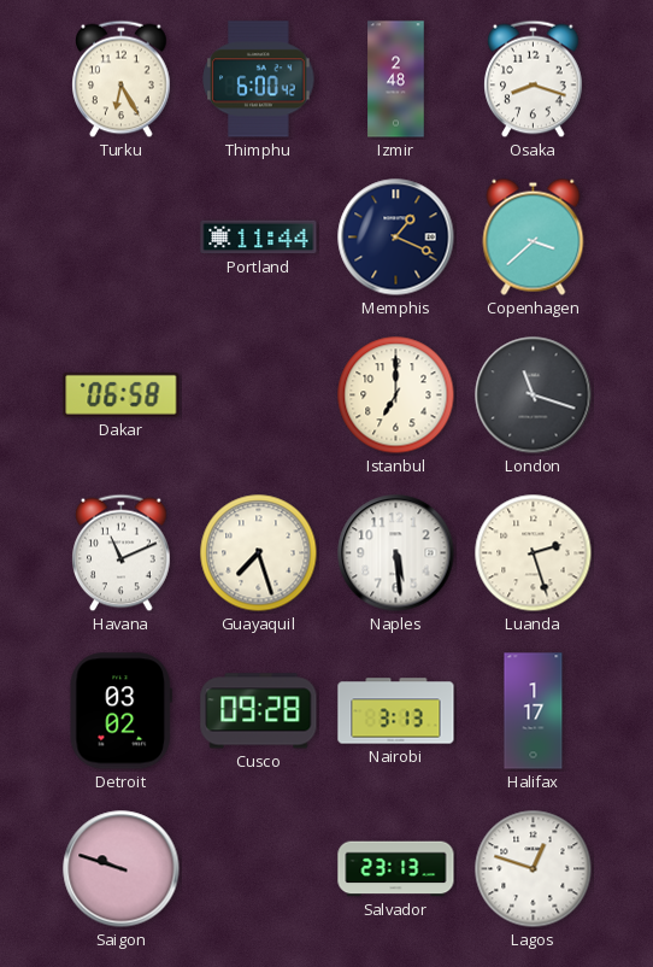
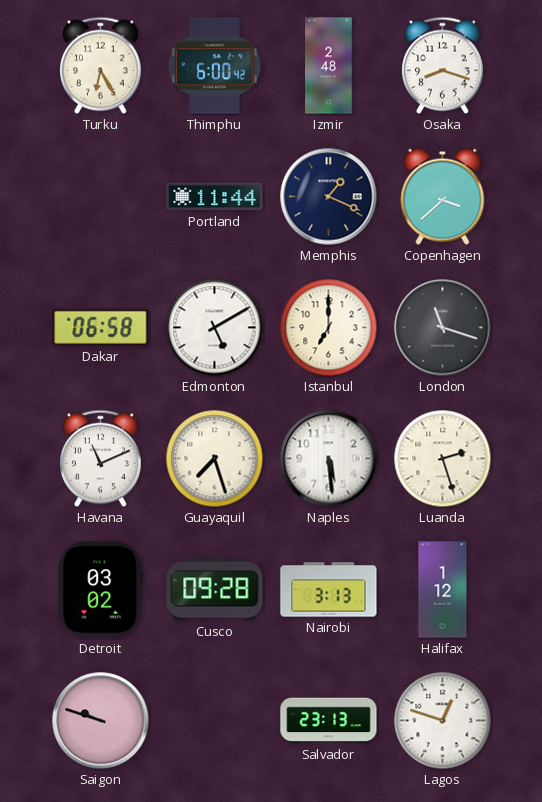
Edmonton: none -> 5:10 (215, 328)
Halifax: 1:17 -> 1:12 (443, 590)
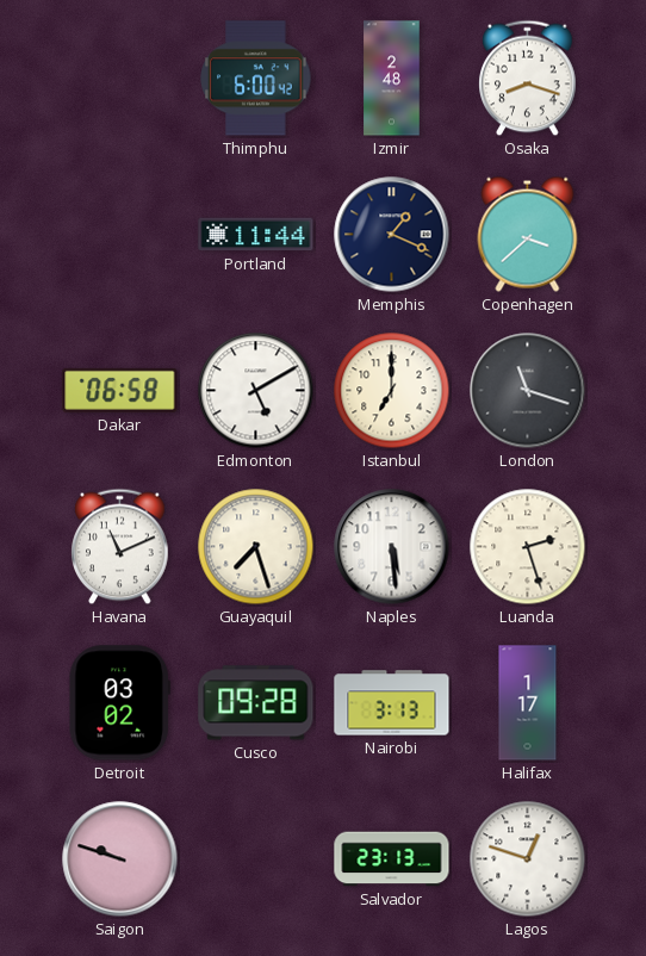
Turku: 6:25 -> none (101, 66)
Halifax: 1:12 -> 1:17 (528, 703)
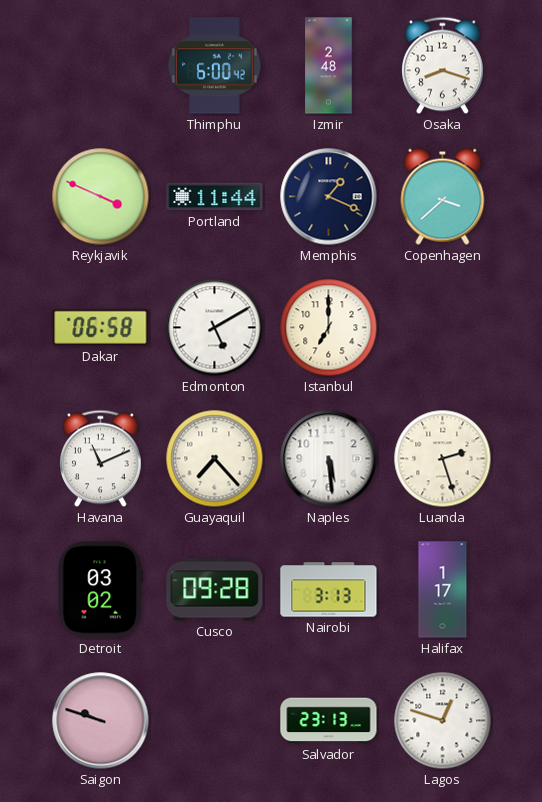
Reykjavik: none -> 3:49 (101, 197)
London: 11:18 -> none (528, 391)
Guayaquil: 7:27 -> 7:23 (215, 459)
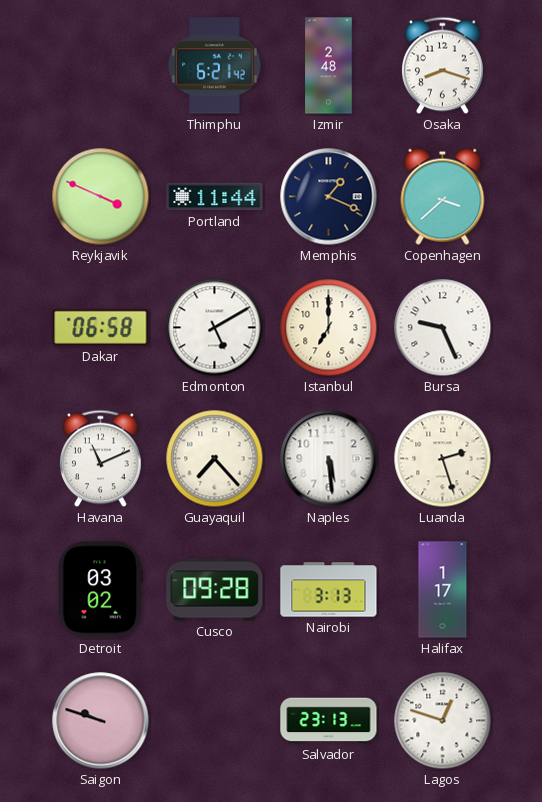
Thimphu: 6:00 -> 6:21 (215, 66)
Bursa: none -> 9:26 (443, 328)
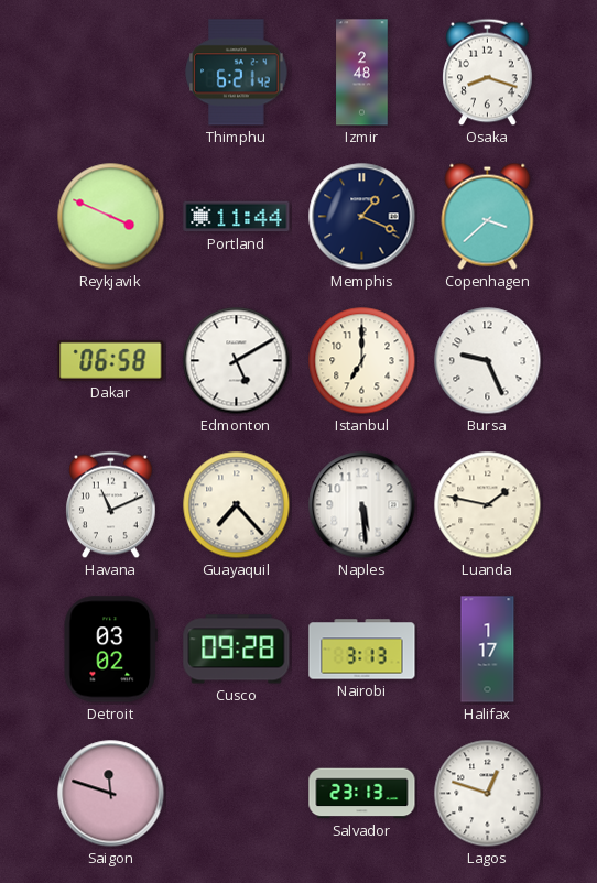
Luanda: 2:27 -> 1:47 (488, 505)
Saigon: 9:48 -> 11:48 (111, 794)
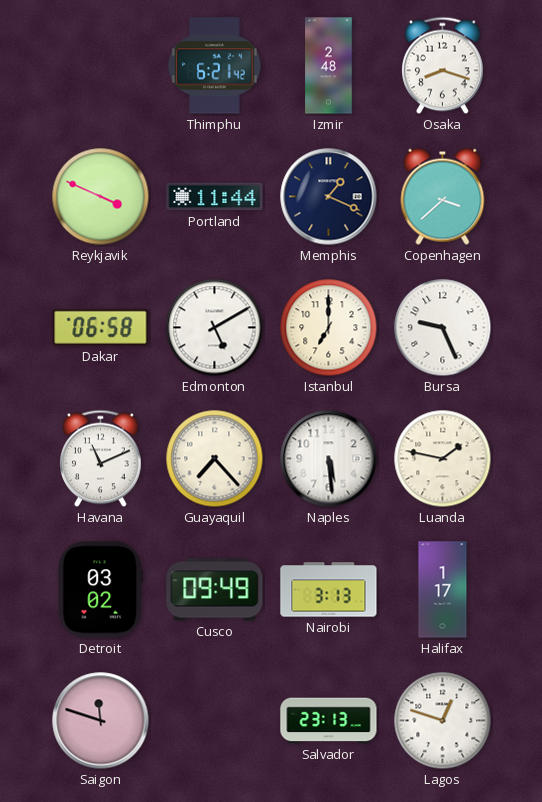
Cusco: 09:28 -> 09:49 (215, 590)
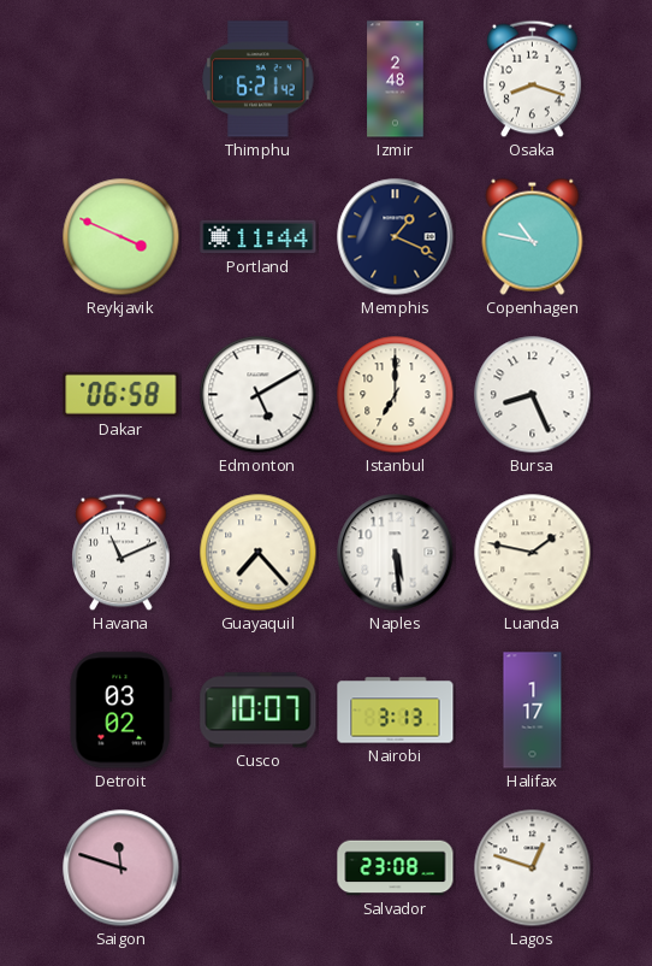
Copenhagen: 3:38 -> 10:47 (533, 236)
Bursa: 9:26 -> 8:26 (533, 395)
Cusco: 09:49 -> 10:07 (259, 711)
Salvador: 23:13 -> 23:08 (396, 868)
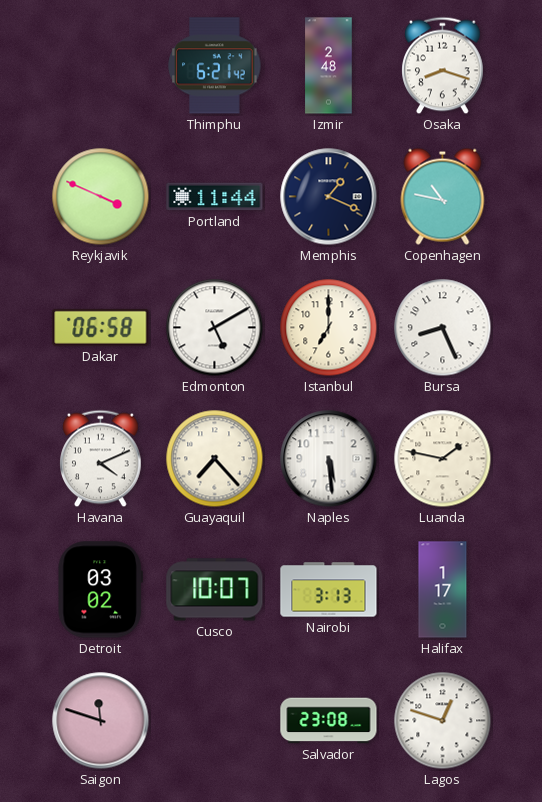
Havana: 11:11 -> 4:11 (101, 459)
